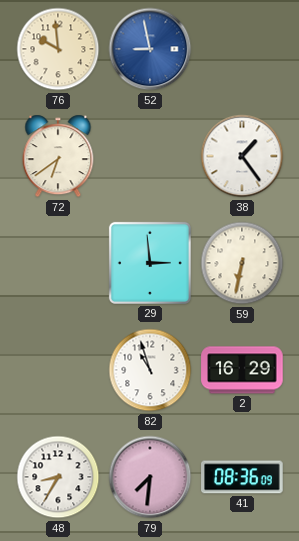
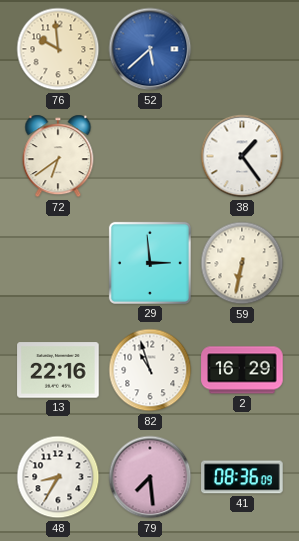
52: 8:58 -> 5:38 (150, 49)
13: none -> 22:16 (58, 370)
79: 7:31 -> 7:29 (150, 477)
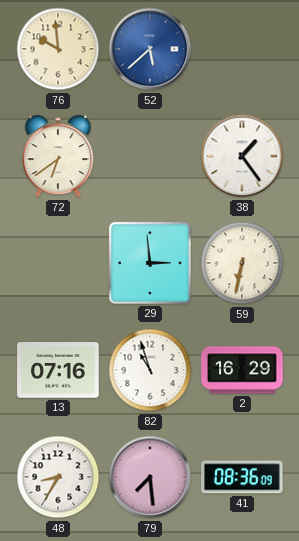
13: 22:16 -> 07:16 (58, 370)
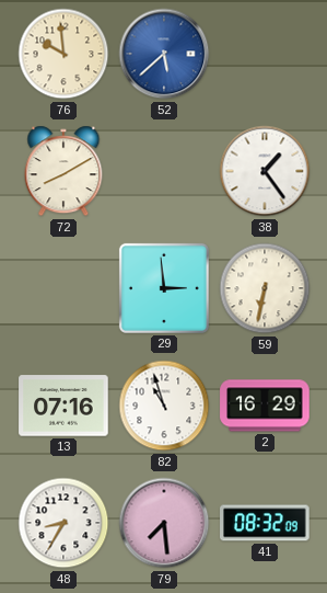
72: 6:39 -> 8:10 (63, 171)
41: 08:36 -> 08:32 (265, 523)
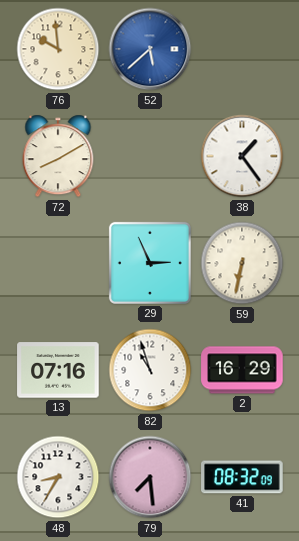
29: 2:59 -> 2:56 (150, 263)
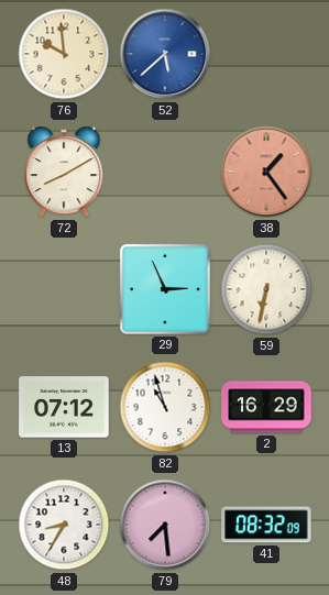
38 dial: white -> salmon (266, 172)
13: 07:16 -> 07:12 (64, 407)
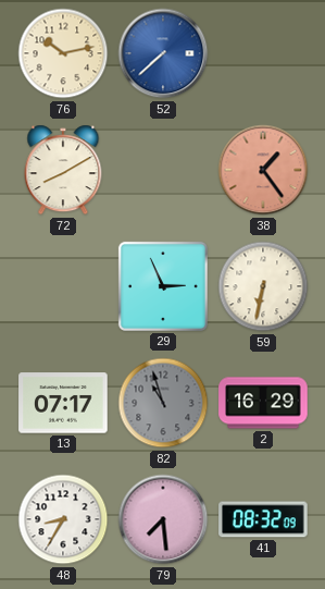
76: 9:59 -> 10:13 (63, 53)
52: 5:38 -> 7:38 (163, 53)
13: 07:12 -> 07:17 (63, 403)
82 dial: white -> grey (163, 403)
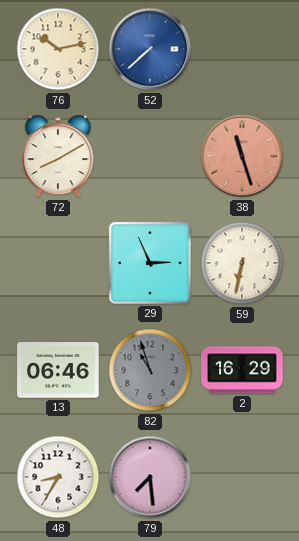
38: 1:24 -> 11:27 (242, 156)
13: 07:17 -> 06:46 (58, 370)
41: 08:32 -> none (263, 519)
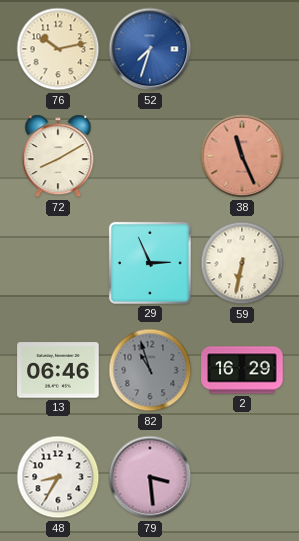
52: 7:38 -> 7:33 (150, 49)
38: 11:27 -> 11:26 (242, 156)
79: 7:29 -> 3:29 (150, 477)
